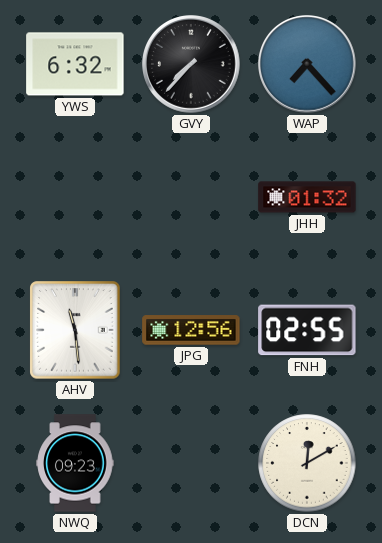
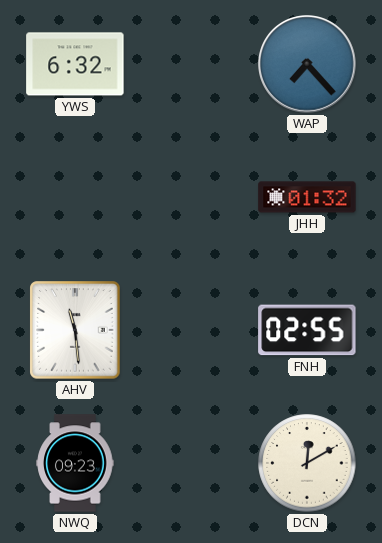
GVY: 7:37 -> none (192, 65)
JPG: 12:56 -> none (191, 330)
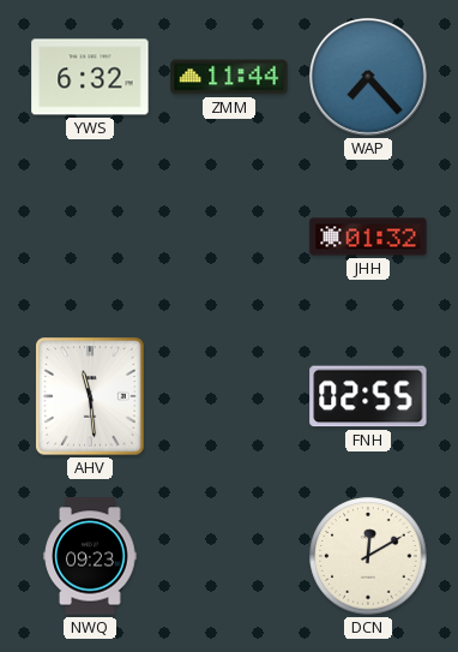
ZMM: none -> 11:44 (229, 77)
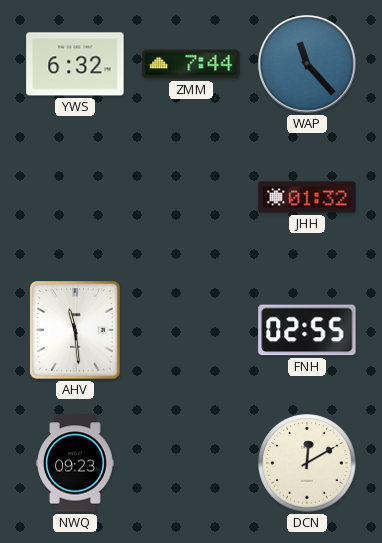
ZMM: 11:44 -> 7:44 (191, 64)
WAP: 7:23 -> 11:23 (308, 65)
